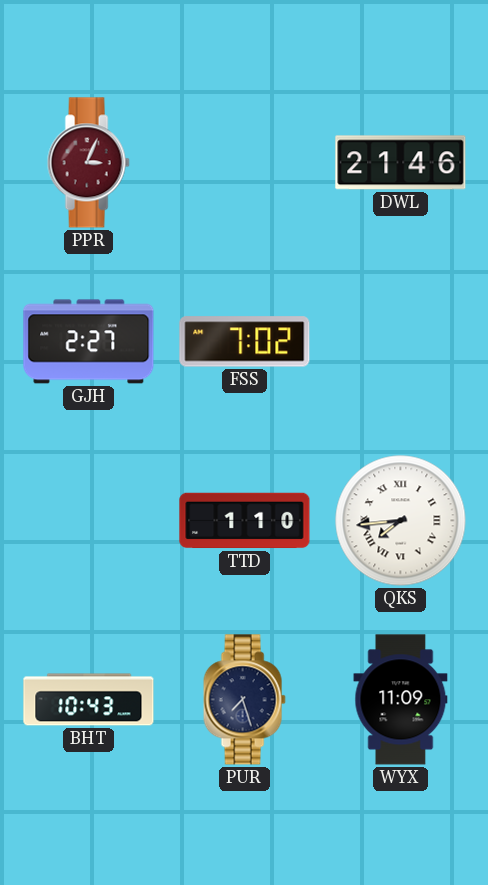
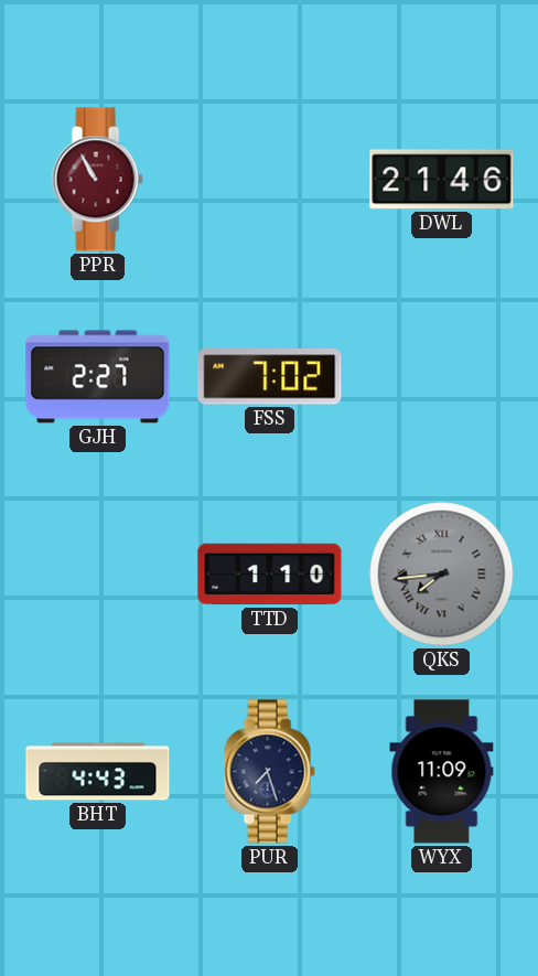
PPR: 3:04 -> 10:55 (97, 180)
QKS dial: white -> grey (442, 575)
BHT: 10:43 -> 4:43 (98, 772)
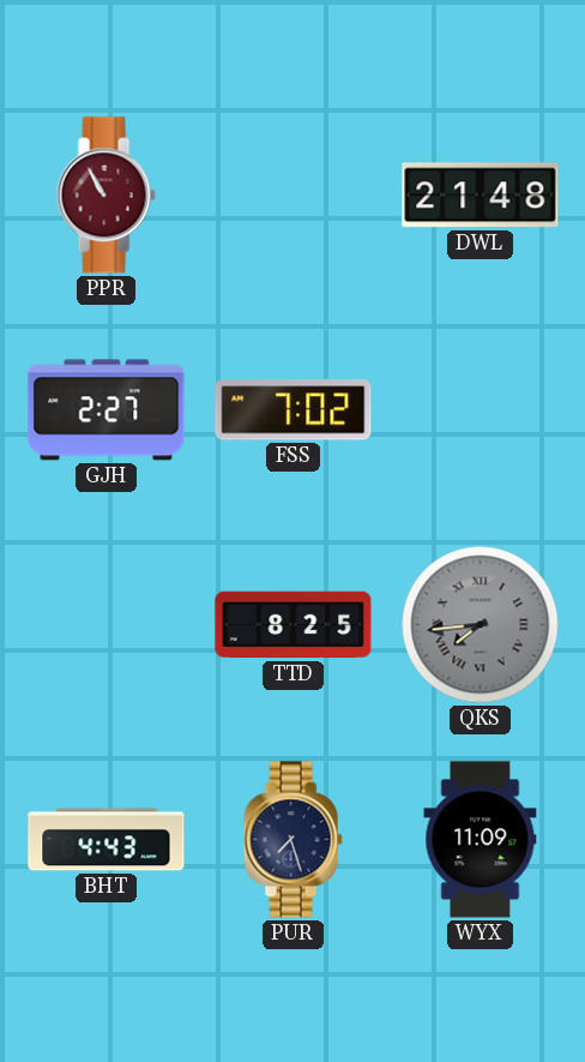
DWL: 21:46 -> 21:48 (481, 196)
TTD: 1:10 -> 8:25 (294, 625)
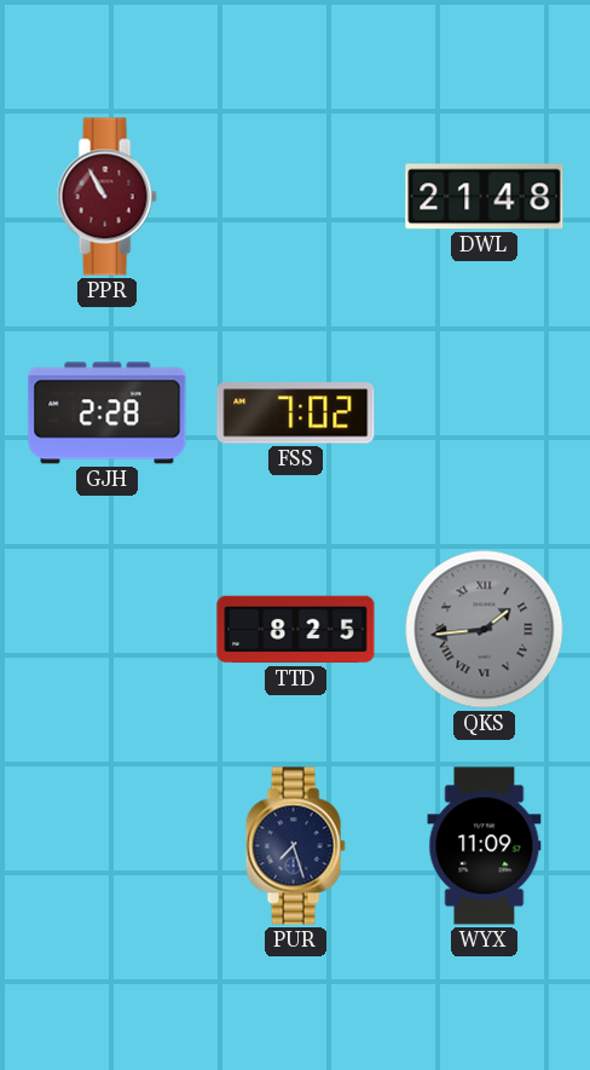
GJH: 2:27 -> 2:28 (108, 413)
QKS: 7:44 -> 1:44 (485, 630)
BHT: 4:43 -> none (107, 840)
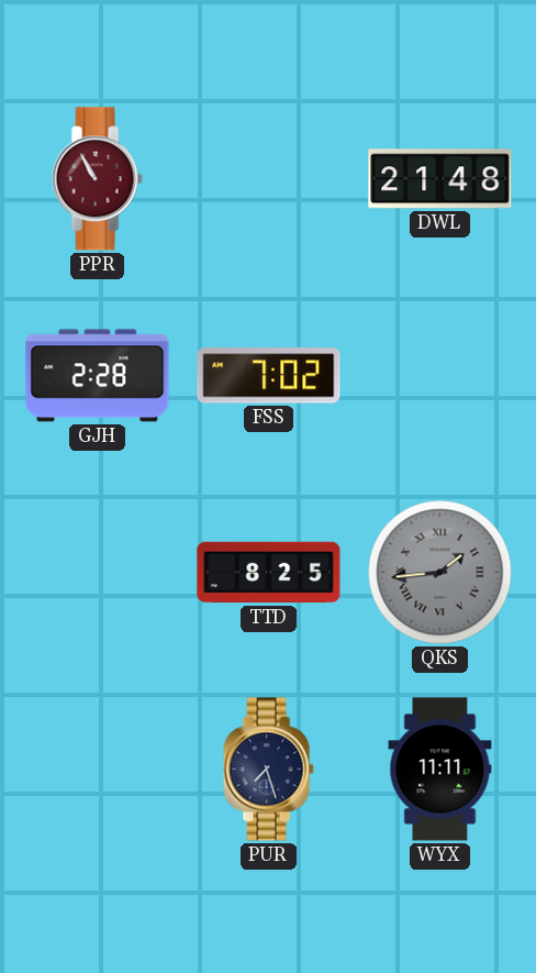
WYX: 11:09 -> 11:11 (440, 770)
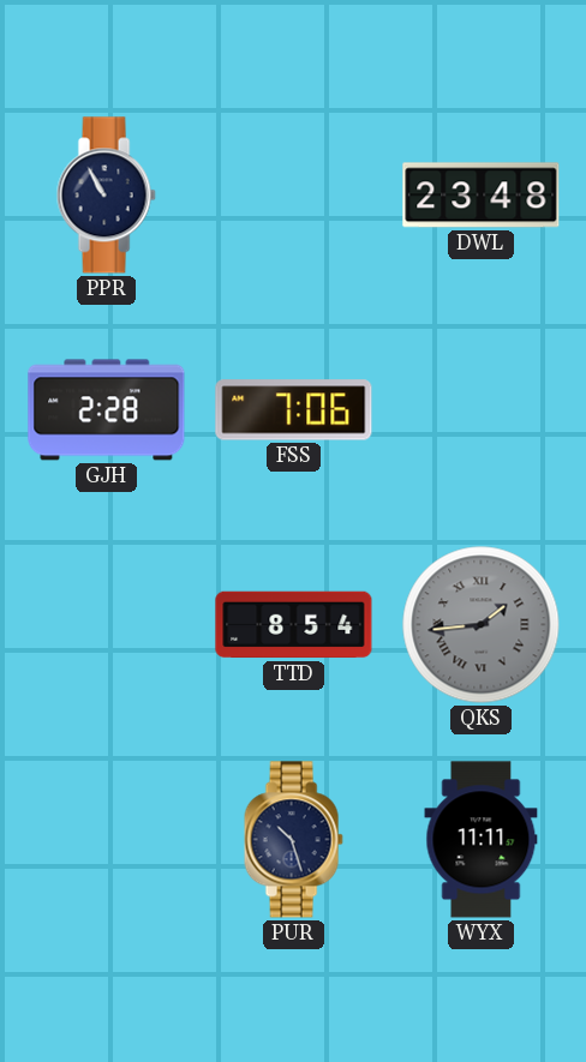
PPR dial: burgundy -> navy (106, 196)
DWL: 21:48 -> 23:48 (482, 196)
FSS: 7:02 -> 7:06 (294, 410)
TTD: 8:25 -> 8:54 (294, 625)
PUR: 7:27 -> 10:27 (293, 840)
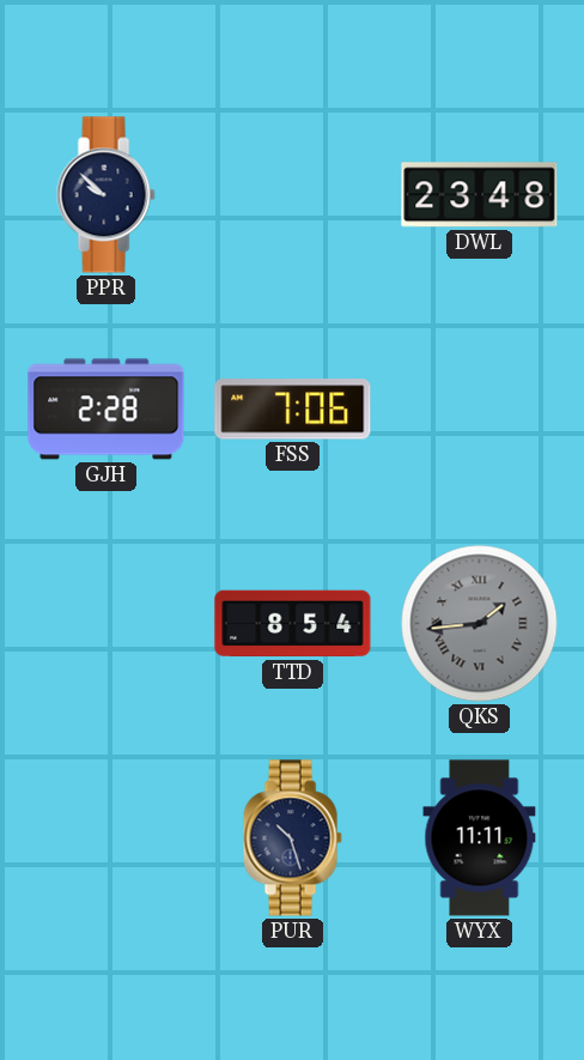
PPR: 10:55 -> 9:52 (105, 195)
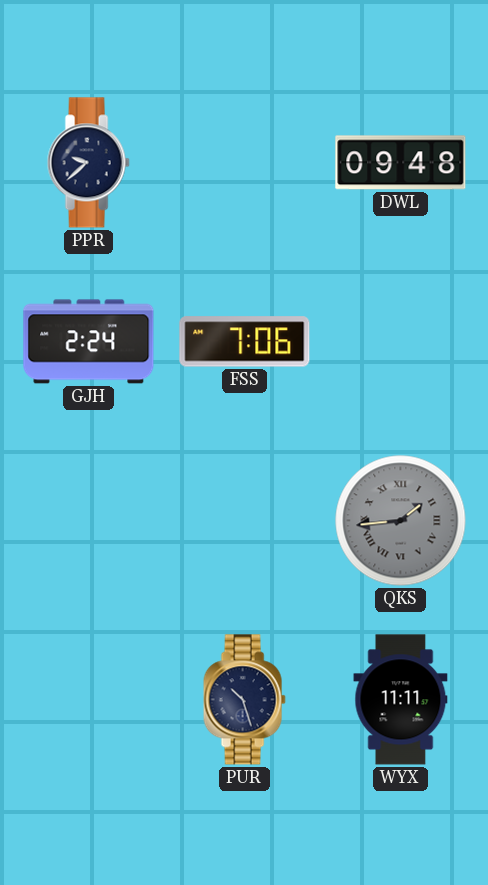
PPR: 9:52 -> 9:38 (88, 163)
DWL: 23:48 -> 09:48 (401, 163)
GJH: 2:28 -> 2:24 (89, 342)
TTD: 8:54 -> none (293, 624)
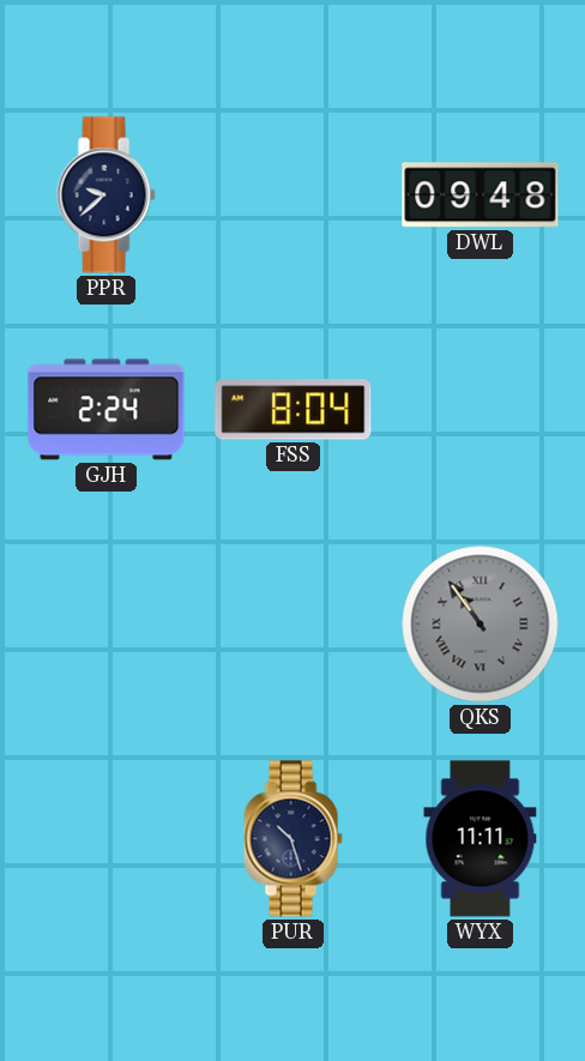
FSS: 7:06 -> 8:04 (294, 410)
QKS: 1:44 -> 10:54 (481, 625)
